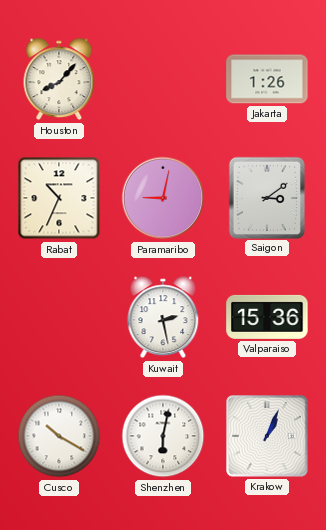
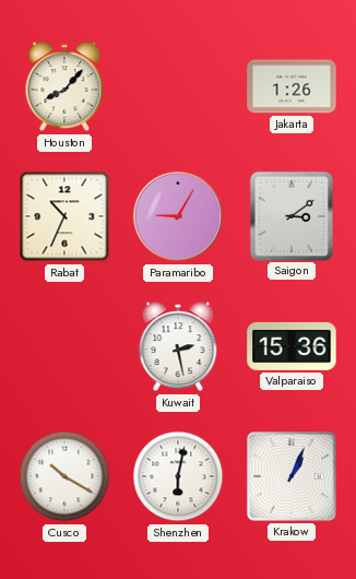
Paramaribo: 9:02 -> 9:05 (178, 216)
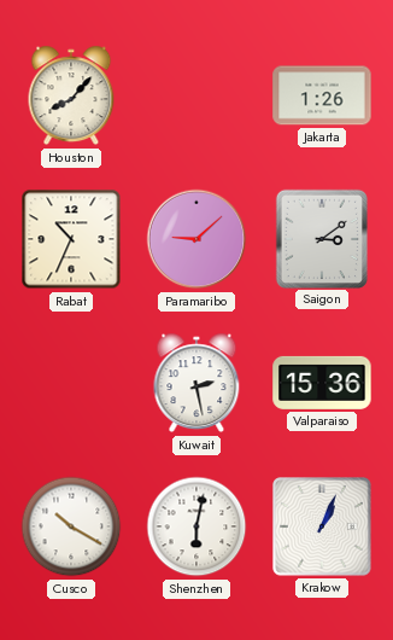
Paramaribo: 9:05 -> 9:08 (196, 239)
